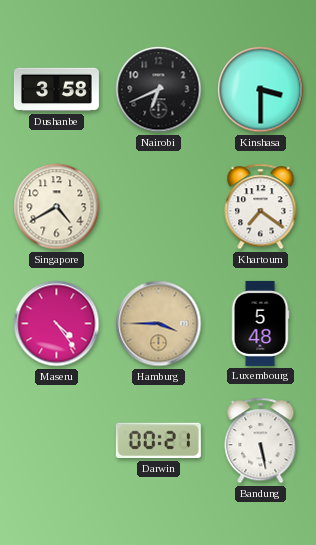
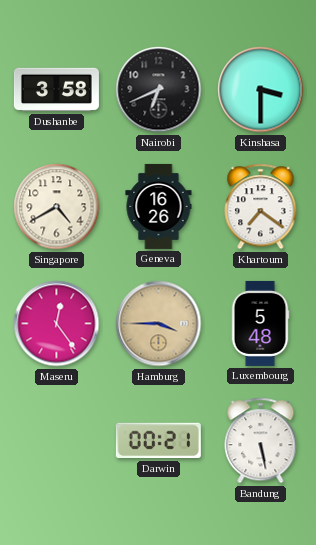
Geneva: none -> 16:26 (159, 206)
Maseru: 4:24 -> 12:24 (57, 324)
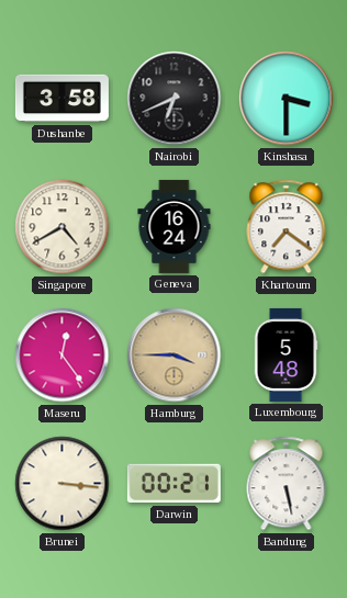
Geneva: 16:26 -> 16:24 (175, 226)
Brunei: none -> 3:16 (63, 484)
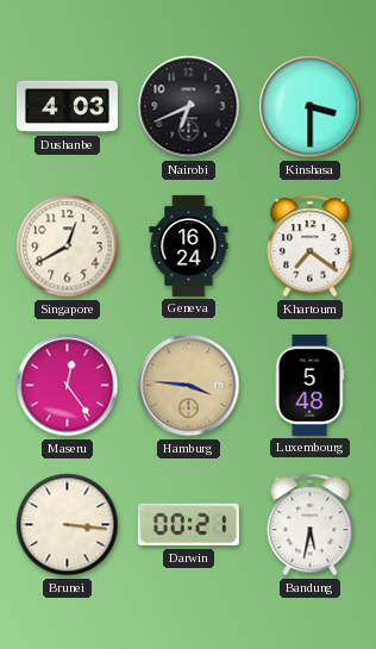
Dushanbe: 3:58 -> 4:03 (67, 107)
Singapore: 4:40 -> 12:40 (68, 247)
Hamburg: 3:45 -> 3:46 (189, 386)
Bandung: 5:28 -> 5:32 (311, 525)
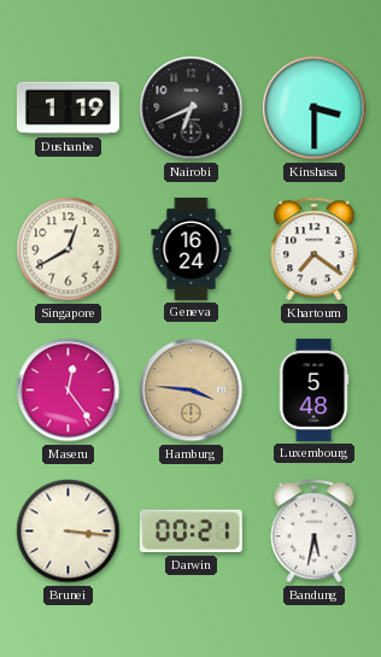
Dushanbe: 4:03 -> 1:19 (68, 108)
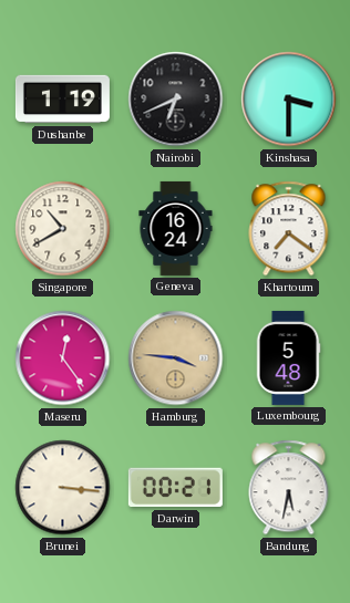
Singapore: 12:40 -> 10:40 (63, 229)
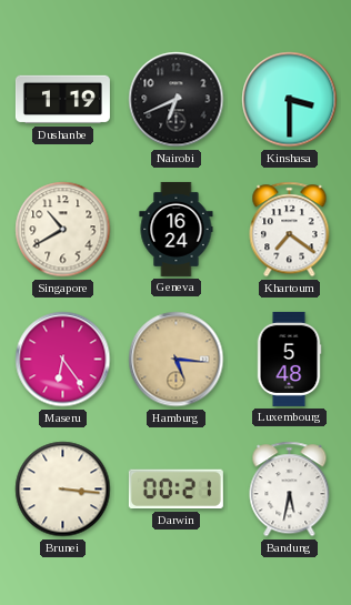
Maseru: 12:24 -> 6:24 (63, 360)
Hamburg: 3:46 -> 5:16 (177, 360)
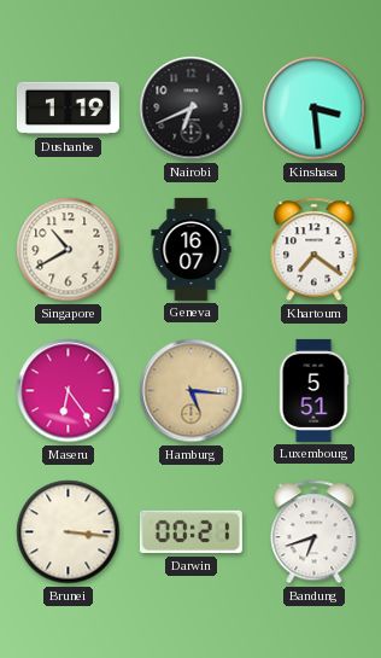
Kinshasa: 3:30 -> 3:29 (315, 109)
Geneva: 16:24 -> 16:07 (192, 249)
Luxembourg: 5:48 -> 5:51 (313, 390)
Bandung: 5:32 -> 6:42 (315, 532)
